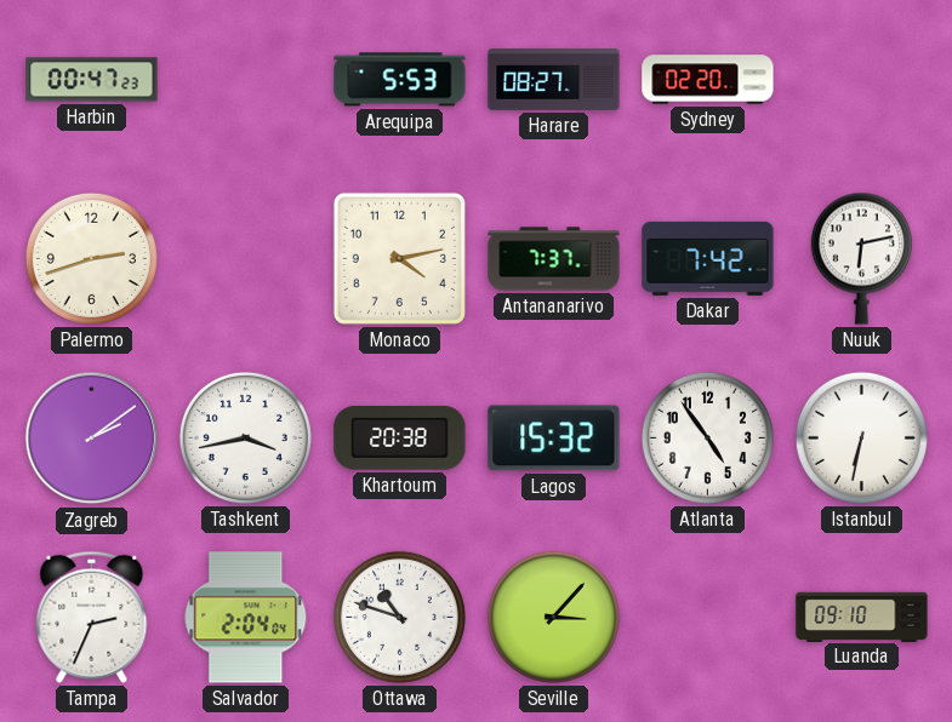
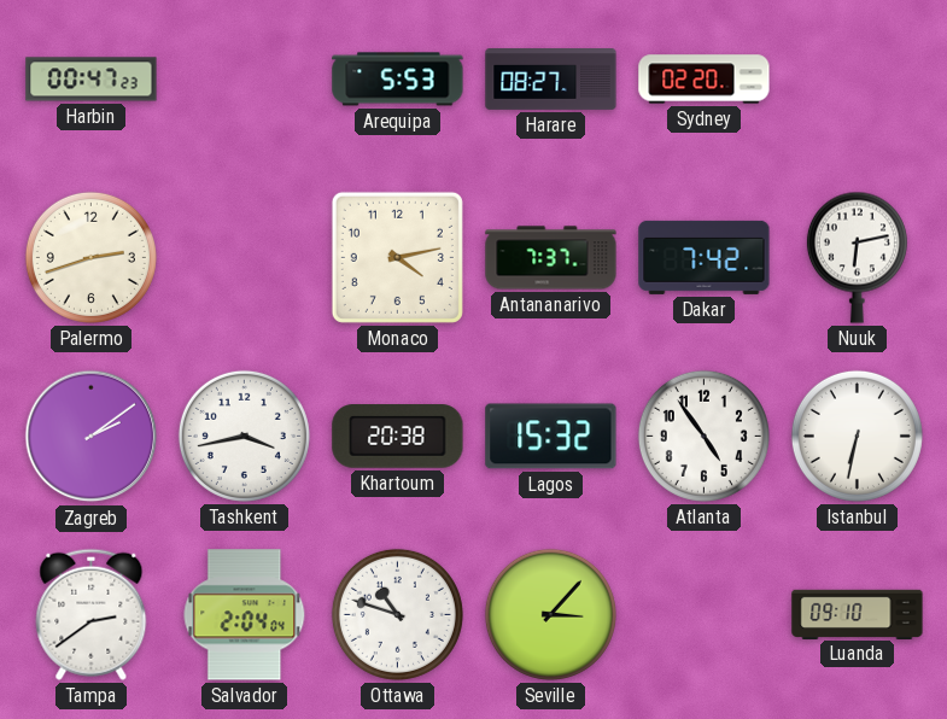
Tampa: 2:34 -> 2:39 (92, 614)
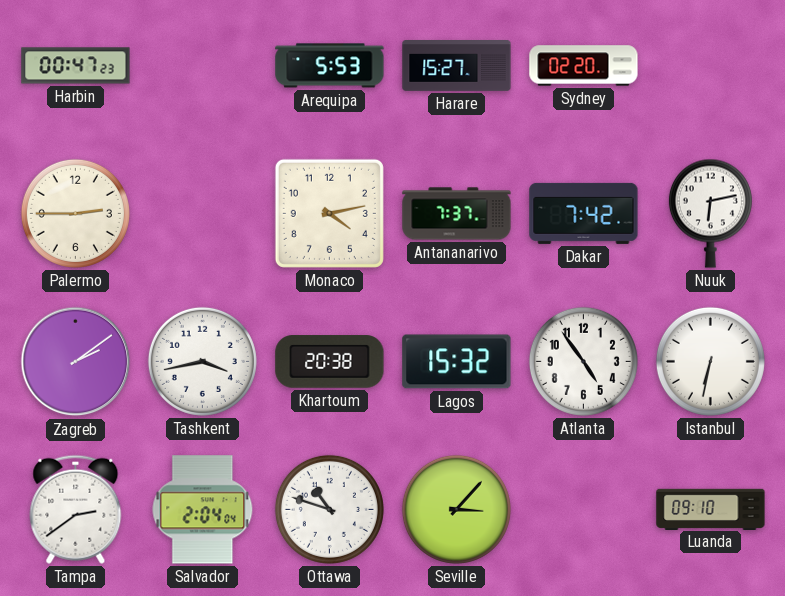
Harare: 08:27 -> 15:27 (457, 66)
Palermo: 2:42 -> 2:45 (75, 213)
